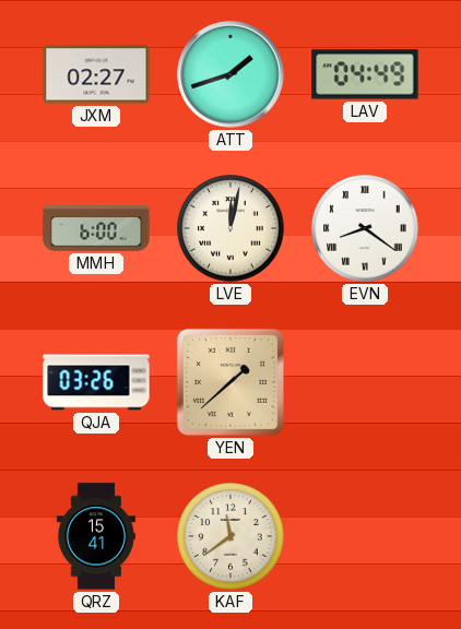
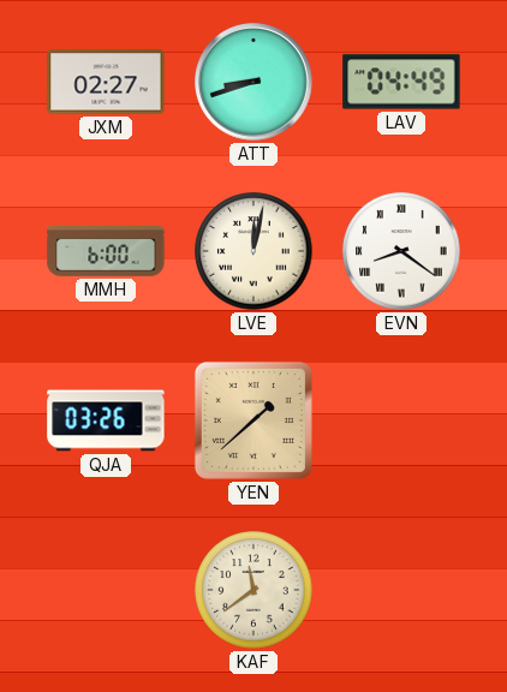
ATT: 1:42 -> 8:42 (253, 82)
QRZ: 15:41 -> none (96, 536)
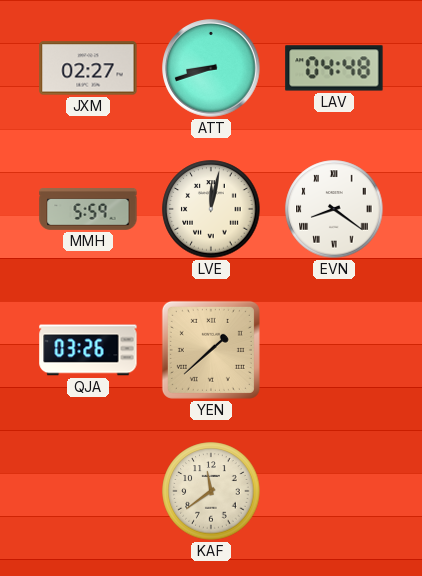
LAV: 04:49 -> 04:48 (334, 68)
MMH: 6:00 -> 5:59 (88, 210)
